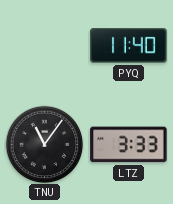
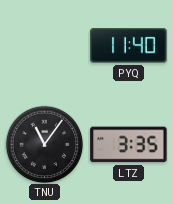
LTZ: 3:33 -> 3:35 (129, 145)
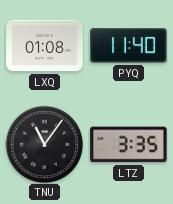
LXQ: none -> 01:08 (45, 46)
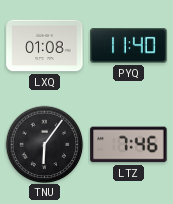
TNU: 11:06 -> 6:06 (44, 144)
LTZ: 3:35 -> 7:46 (129, 145)
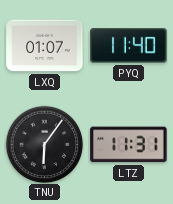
LXQ: 01:08 -> 01:07 (45, 46)
LTZ: 7:46 -> 11:31 (129, 145)
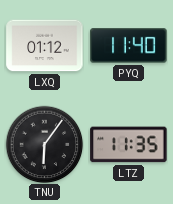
LXQ: 01:07 -> 01:12 (45, 46)
LTZ: 11:31 -> 11:35 (129, 145)
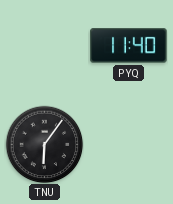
LXQ: 01:12 -> none (45, 46)
LTZ: 11:35 -> none (129, 145)
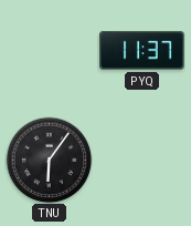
PYQ: 11:40 -> 11:37 (142, 51)
